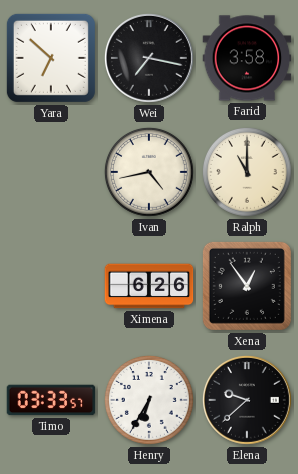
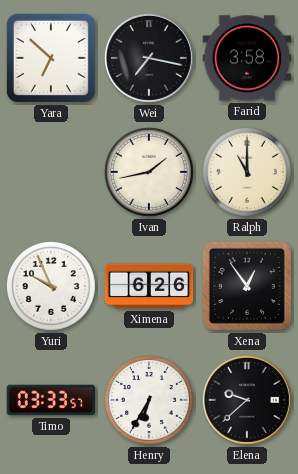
Ivan: 4:43 -> 1:43 (149, 172)
Yuri: none -> 9:56 (51, 286)
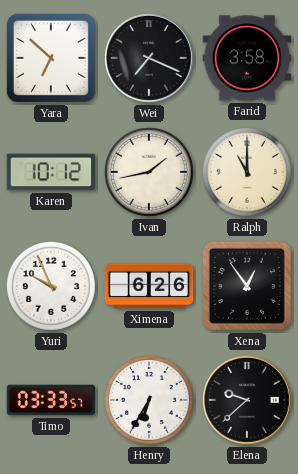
Wei: 7:17 -> 7:19 (149, 58)
Karen: none -> 10:12 (51, 172)
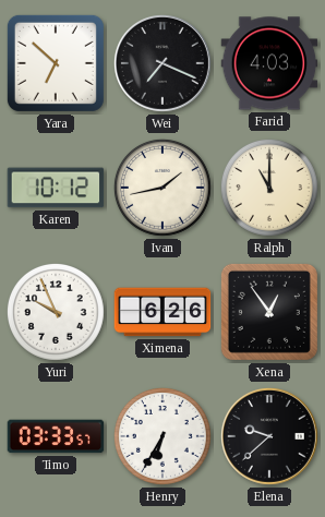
Farid: 3:58 -> 4:03 (269, 63)
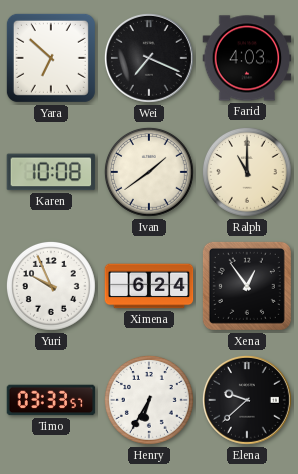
Karen: 10:12 -> 10:08 (51, 172)
Ivan: 1:43 -> 1:39 (149, 172)
Ximena: 6:26 -> 6:24 (149, 286)
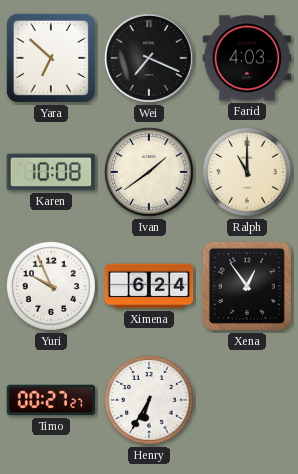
Timo: 03:33 -> 00:27 (51, 400)
Elena: 9:38 -> none (247, 400)
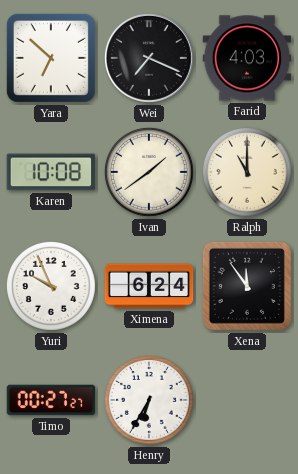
Xena: 12:54 -> 11:54 (247, 286)
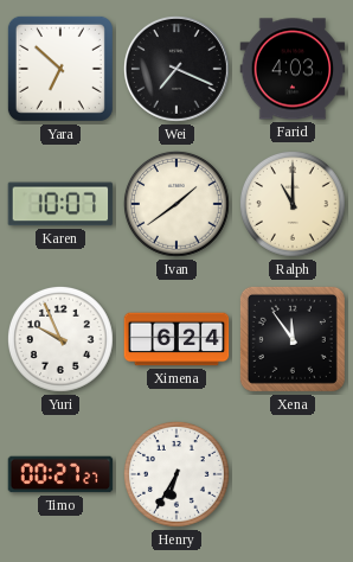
Karen: 10:08 -> 10:07 (60, 204)
